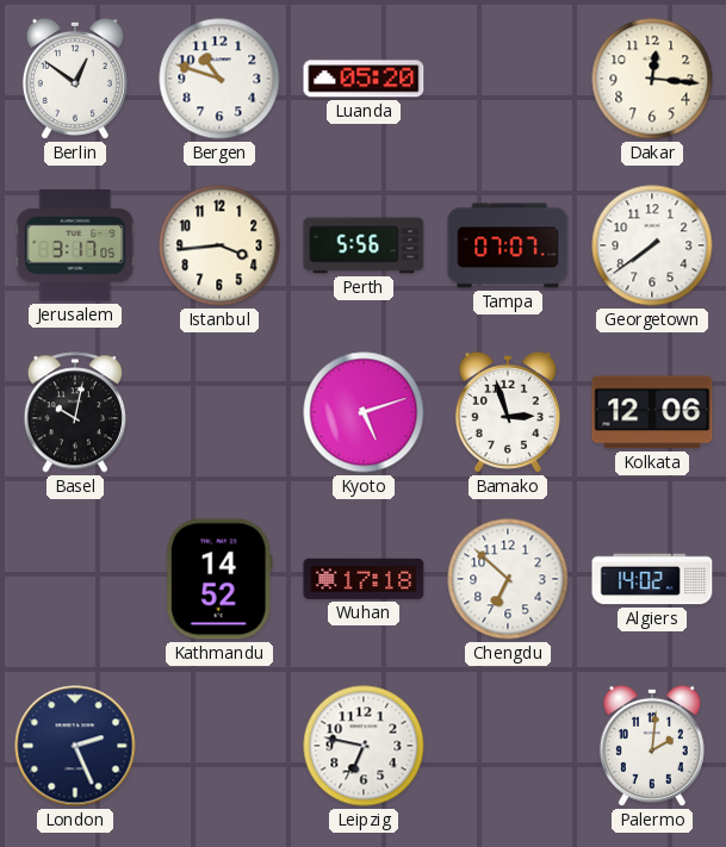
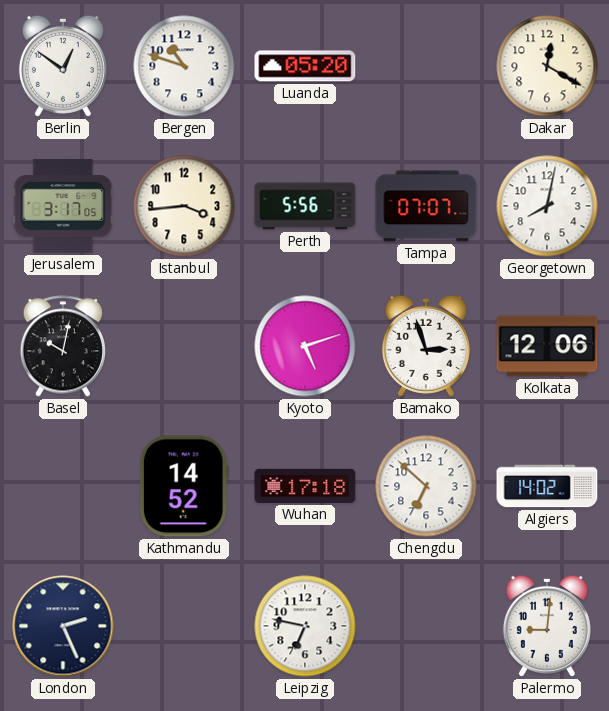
Dakar: 12:16 -> 12:20 (547, 66)
Georgetown: 7:39 -> 8:02 (547, 206)
Palermo: 2:01 -> 9:01 (547, 626)
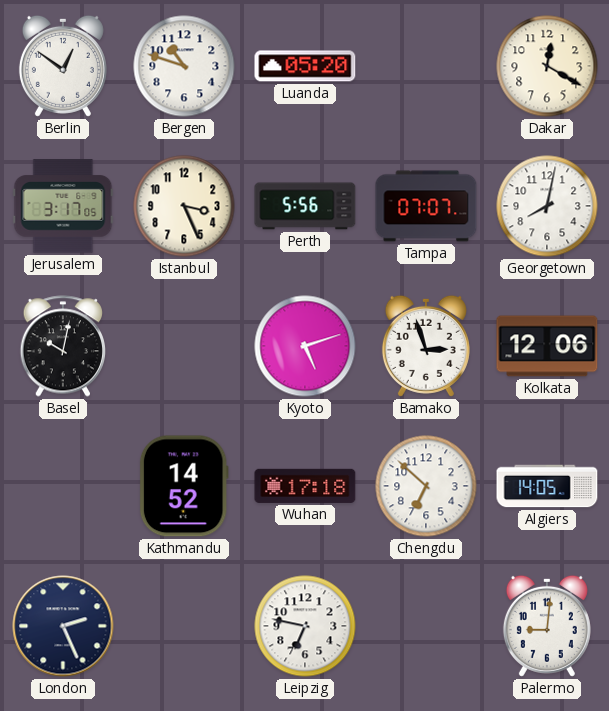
Istanbul: 3:44 -> 3:26 (184, 206)
Algiers: 14:02 -> 14:05 (547, 486)
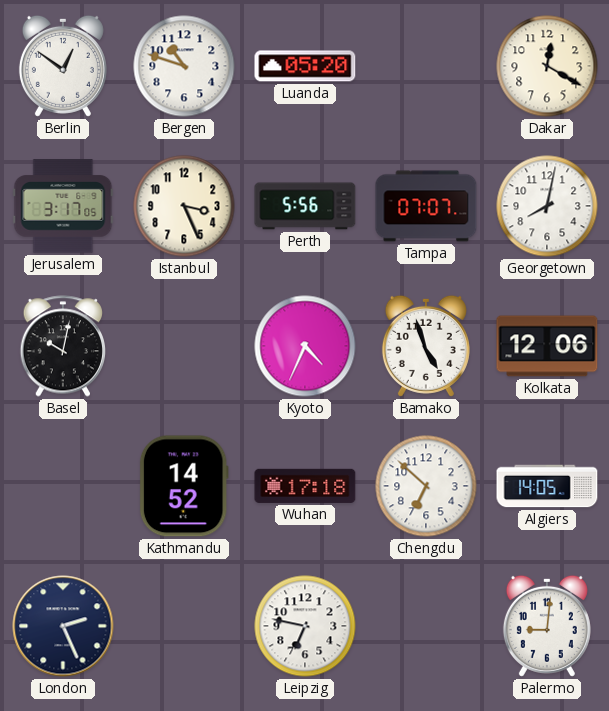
Kyoto: 5:12 -> 4:34 (305, 346)
Bamako: 2:57 -> 4:57 (426, 346)
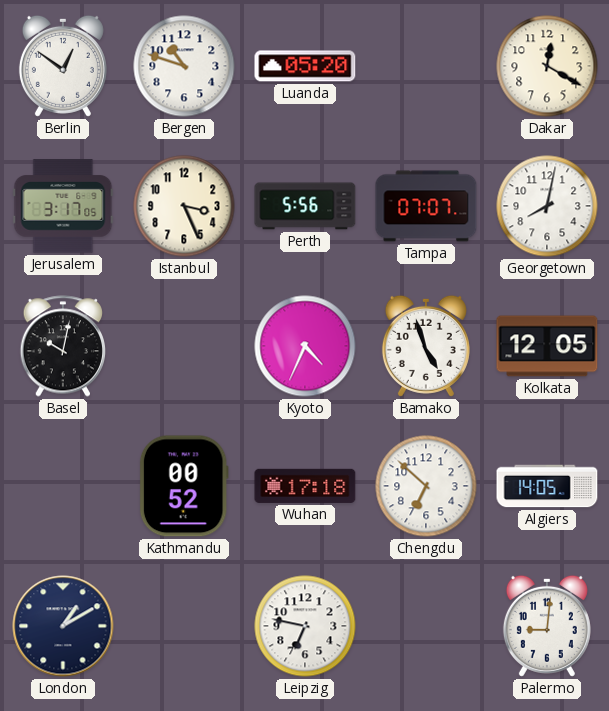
Kolkata: 12:06 -> 12:05 (547, 346)
Kathmandu: 14:52 -> 00:52 (184, 486)
London: 2:26 -> 1:10 (63, 626)
